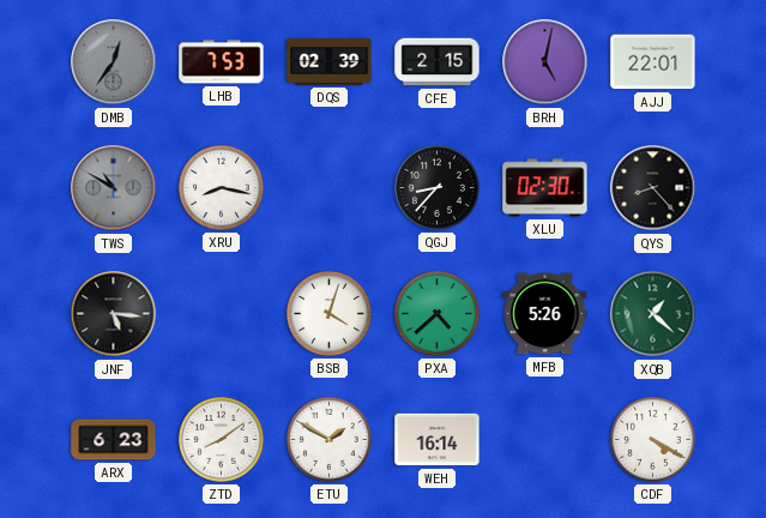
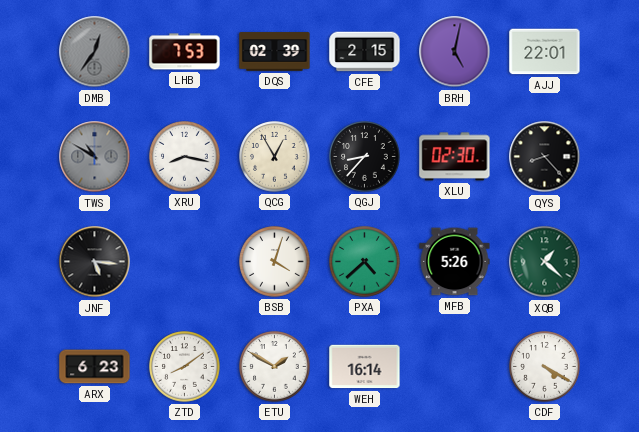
QCG: none -> 12:55 (275, 157)
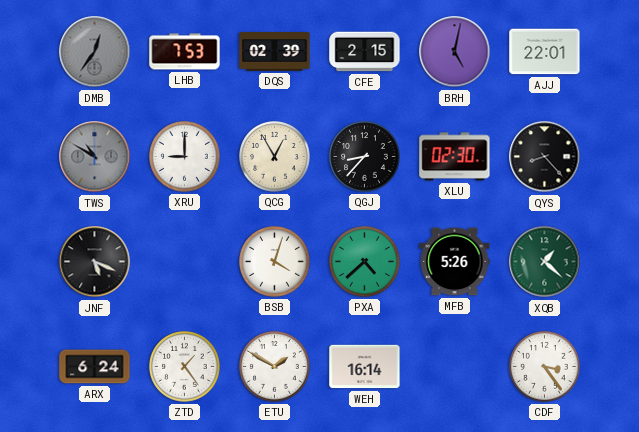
XRU: 8:17 -> 9:00 (185, 157)
JNF: 5:16 -> 5:19 (95, 262)
ARX: 6:23 -> 6:24 (95, 367)
ZTD: 8:09 -> 1:24 (185, 367)
CDF: 4:20 -> 3:24 (545, 367)
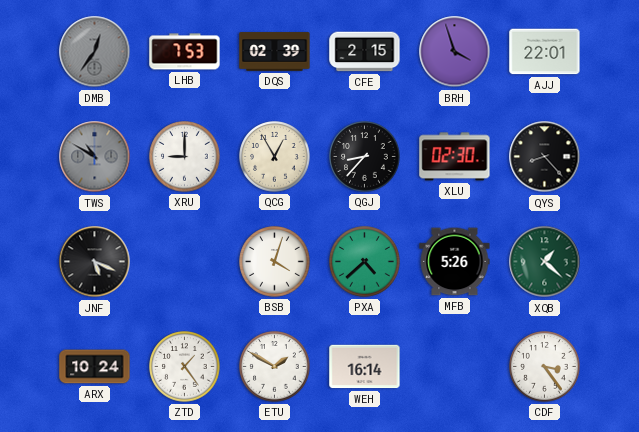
BRH: 5:02 -> 3:57 (455, 52)
ARX: 6:24 -> 10:24 (95, 367)
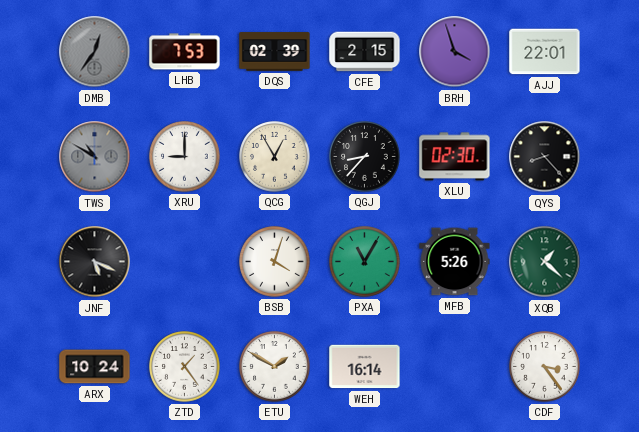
PXA: 4:38 -> 11:05 (365, 262)
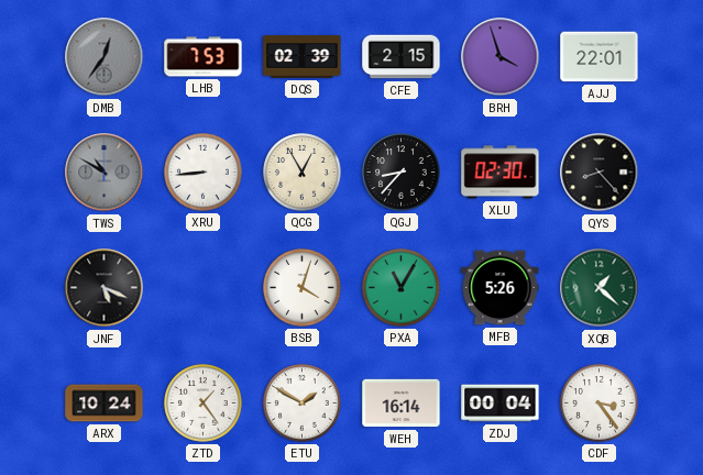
XRU: 9:00 -> 8:44 (204, 173)
ZDJ: none -> 00:04 (501, 404)
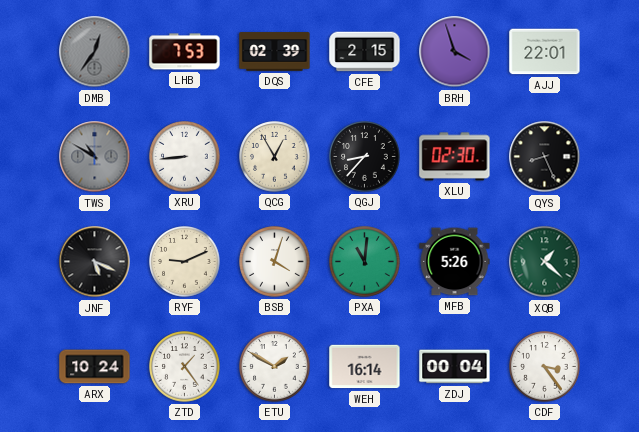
QYS: 8:23 -> 8:26 (545, 157)
RYF: none -> 9:11 (185, 262)
PXA: 11:05 -> 11:01 (365, 262)
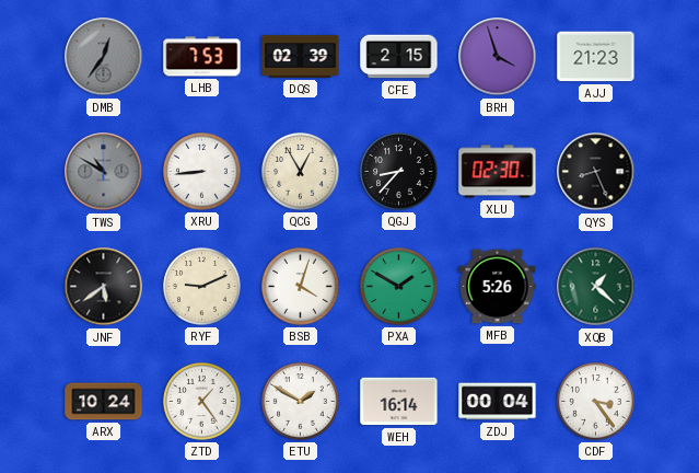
AJJ: 22:01 -> 21:23 (596, 57)
JNF: 5:19 -> 5:39 (104, 287)
PXA: 11:01 -> 1:50 (399, 287)
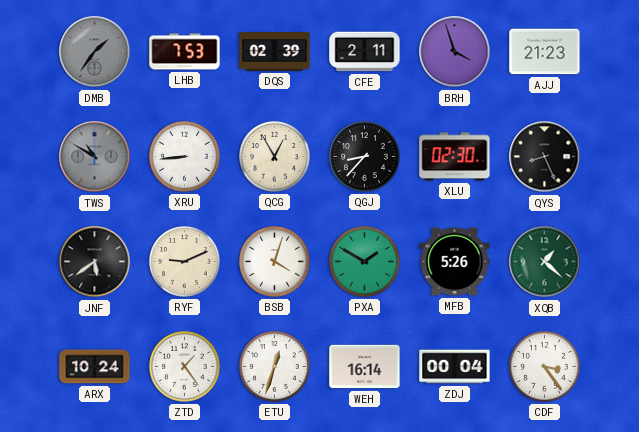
DMB: 12:36 -> 1:36 (95, 52)
CFE: 2:15 -> 2:11 (365, 52)
ETU: 1:50 -> 12:33 (275, 367)
